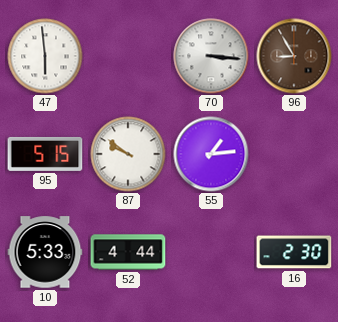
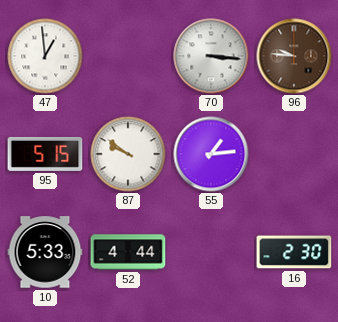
47: 5:59 -> 12:59 (45, 56)
96: 8:55 -> 9:46 (294, 56)
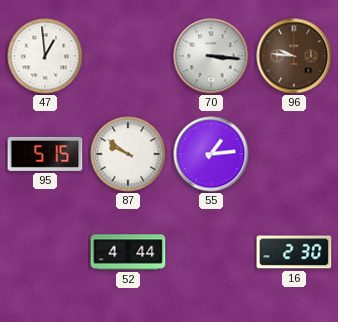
10: 5:33 -> none (45, 252)
